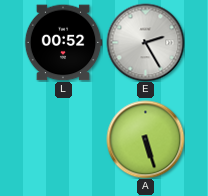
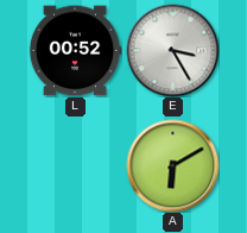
E: 2:25 -> 3:25 (172, 50)
A: 5:27 -> 6:10 (172, 165)
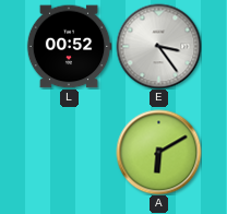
E: 3:25 -> 3:24 (158, 46)
